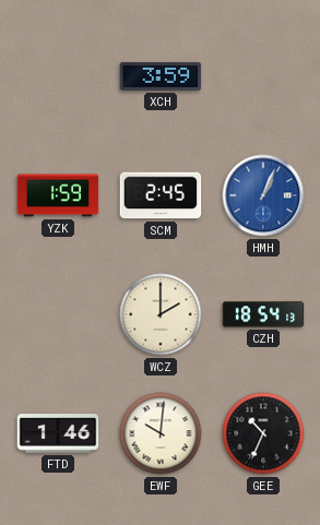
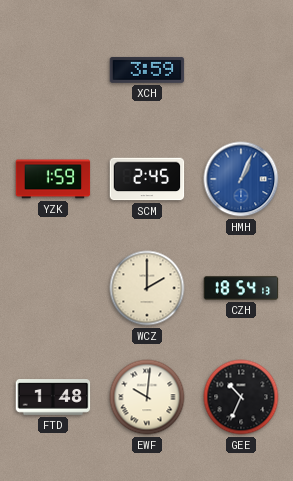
FTD: 1:46 -> 1:48 (53, 397)
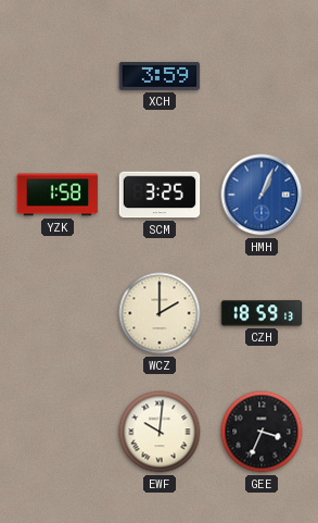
YZK: 1:59 -> 1:58 (58, 195)
SCM: 2:45 -> 3:25 (160, 195)
CZH: 18:54 -> 18:59 (262, 313)
FTD: 1:48 -> none (53, 397)
GEE: 10:34 -> 3:34 (262, 432)
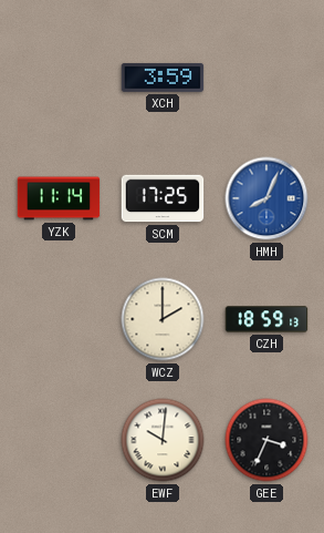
YZK: 1:58 -> 11:14 (59, 198)
SCM: 3:25 -> 17:25 (163, 198)
HMH: 1:04 -> 8:04 (266, 198)
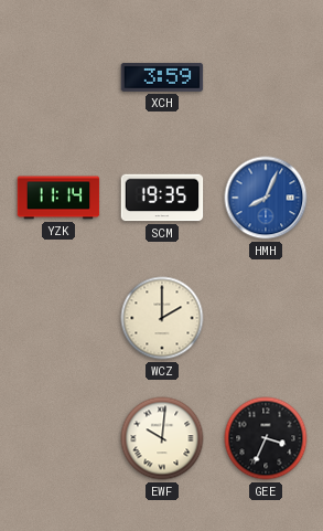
SCM: 17:25 -> 19:35 (162, 198)
CZH: 18:59 -> none (266, 319)
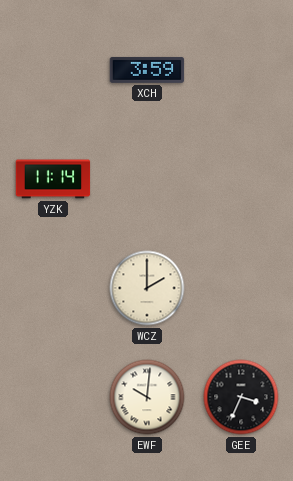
SCM: 19:35 -> none (162, 198)
HMH: 8:04 -> none (266, 198)
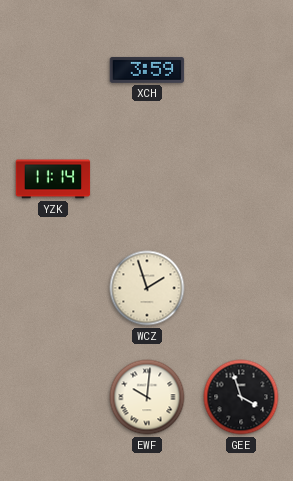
WCZ: 2:00 -> 1:57 (147, 288)
GEE: 3:34 -> 3:57 (241, 397)
